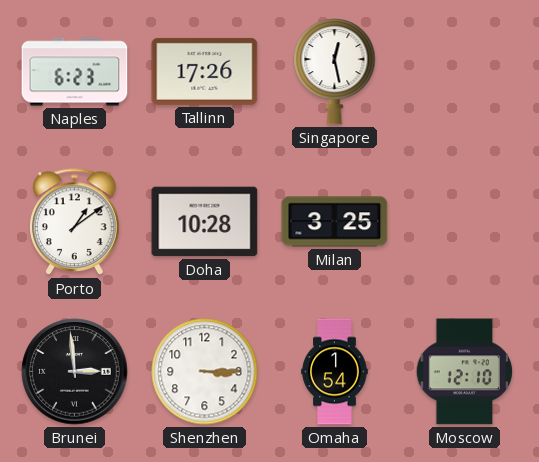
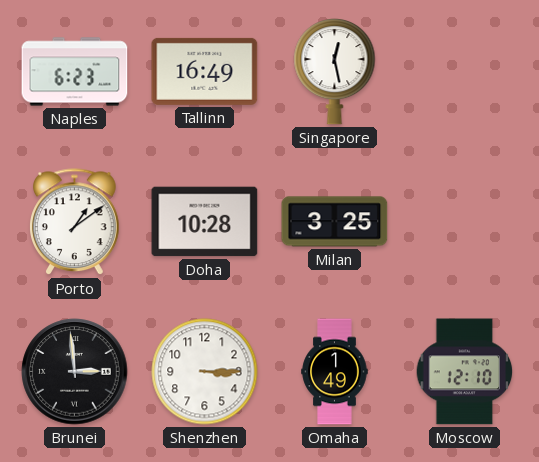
Tallinn: 17:26 -> 16:49 (205, 71)
Omaha: 1:54 -> 1:49 (335, 372)
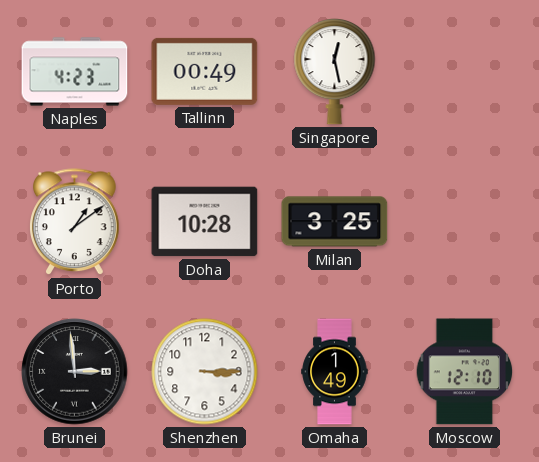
Naples: 6:23 -> 4:23 (75, 72)
Tallinn: 16:49 -> 00:49 (205, 71)
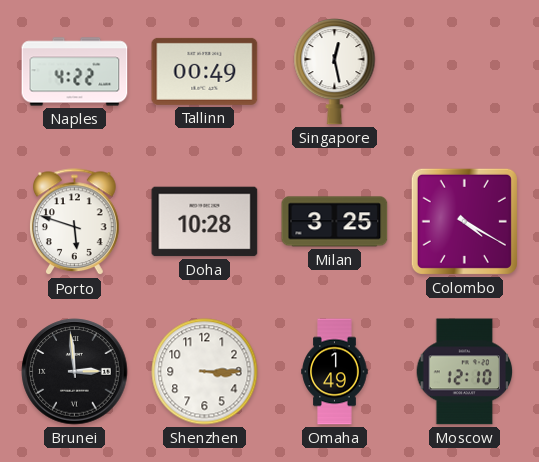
Naples: 4:23 -> 4:22 (75, 72)
Porto: 1:09 -> 5:48 (75, 222)
Colombo: none -> 4:20 (464, 221)
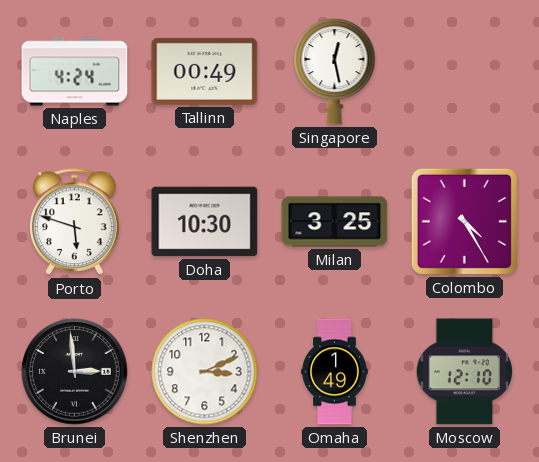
Naples: 4:22 -> 4:24 (75, 72)
Doha: 10:28 -> 10:30 (205, 222)
Colombo: 4:20 -> 4:25 (464, 221)
Shenzhen: 3:15 -> 3:11 (205, 372)
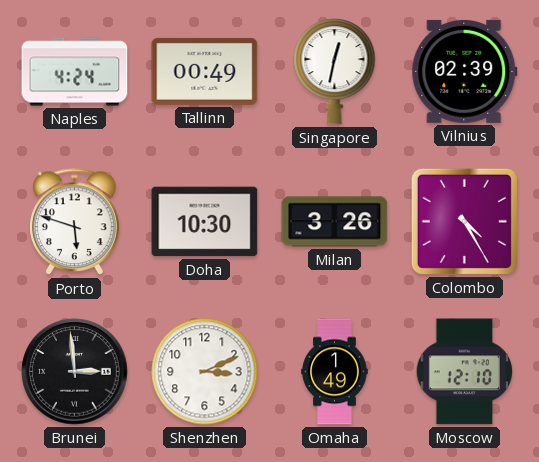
Singapore: 12:28 -> 12:32 (335, 72)
Vilnius: none -> 02:39 (465, 71)
Milan: 3:25 -> 3:26 (335, 222)
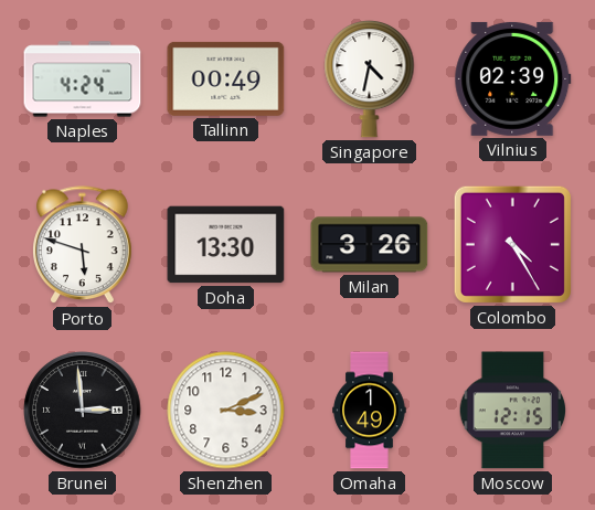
Singapore: 12:32 -> 4:32 (370, 79)
Doha: 10:30 -> 13:30 (226, 245)
Moscow: 12:10 -> 12:15 (513, 411)
